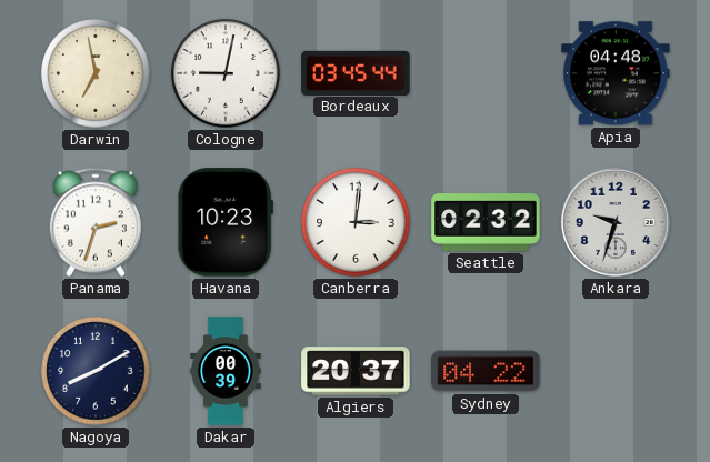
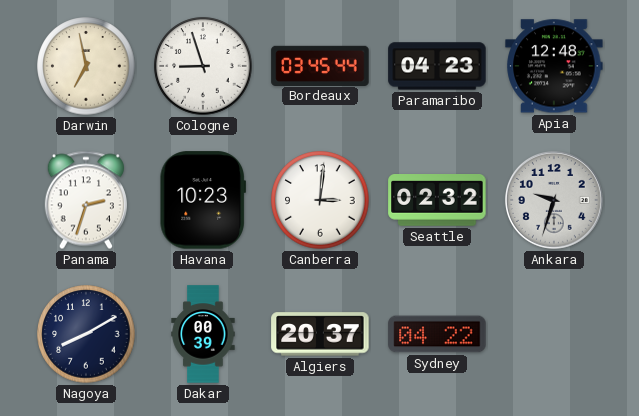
Cologne: 9:02 -> 8:57 (203, 66)
Paramaribo: none -> 04:23 (437, 66)
Apia: 04:48 -> 12:48 (554, 66)
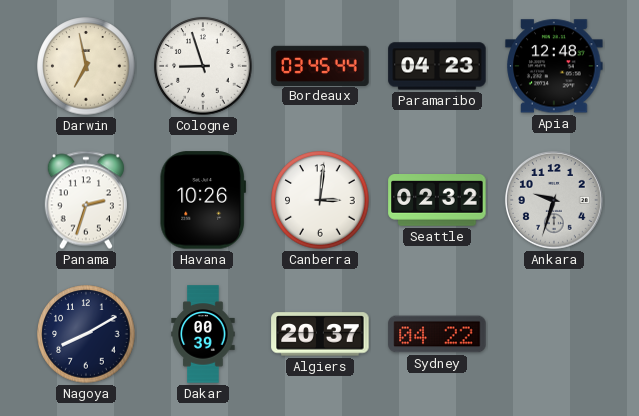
Havana: 10:23 -> 10:26 (202, 200)
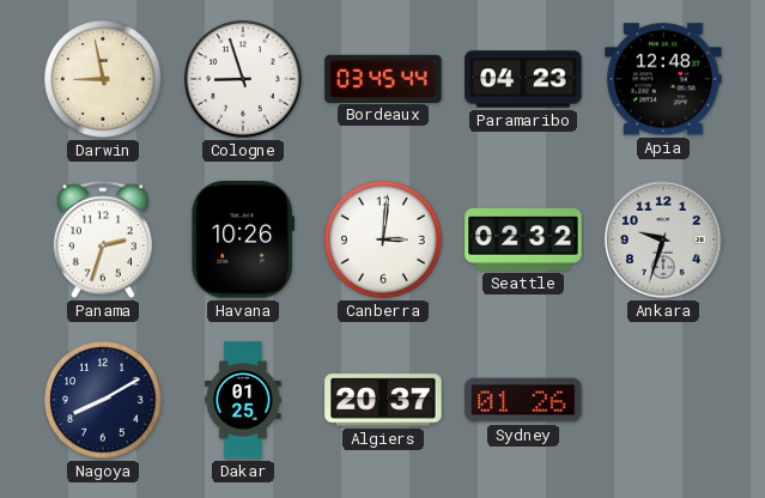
Darwin: 6:58 -> 8:58 (103, 79)
Dakar: 00:39 -> 01:25 (243, 400)
Sydney: 04:22 -> 01:26 (523, 400)
